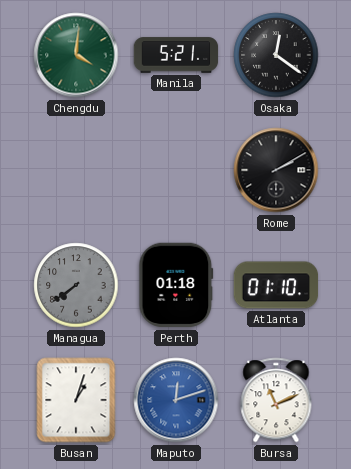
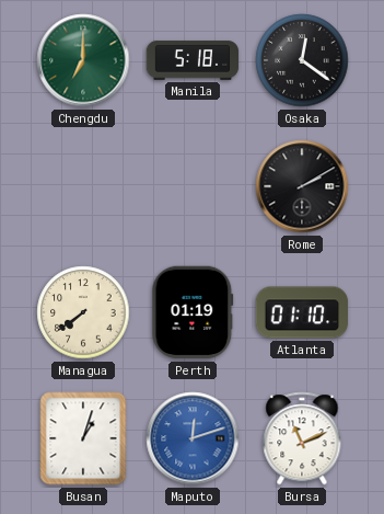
Chengdu: 4:01 -> 7:00 (83, 60)
Manila: 5:21 -> 5:18 (193, 60)
Managua dial: grey -> cream (83, 312)
Perth: 01:18 -> 01:19 (193, 312)
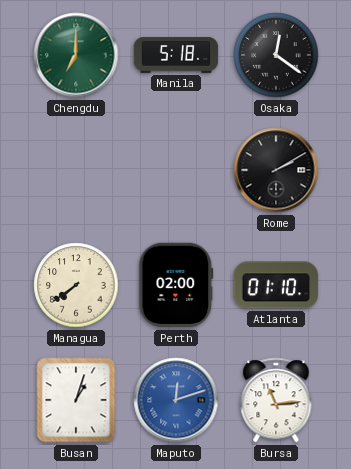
Perth: 01:19 -> 02:00 (176, 285)
Bursa: 11:11 -> 11:14 (276, 400)
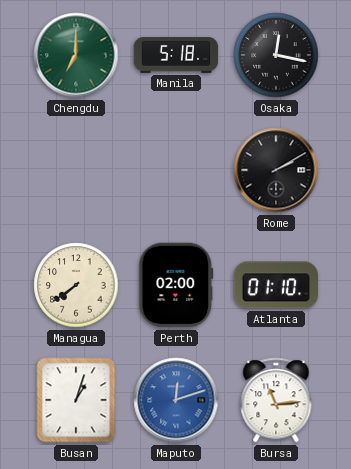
Osaka: 12:21 -> 12:17 (276, 55)
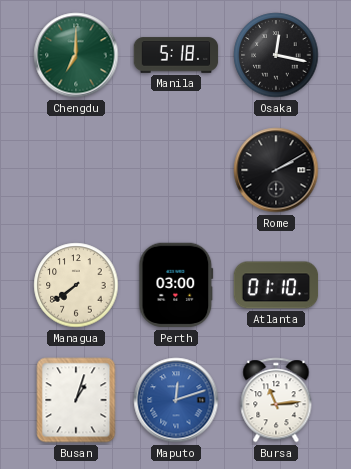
Perth: 02:00 -> 03:00 (176, 285)
